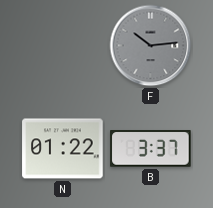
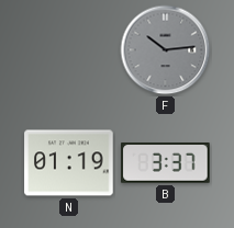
N: 01:22 -> 01:19 (69, 163)
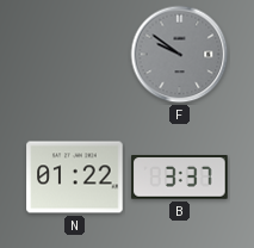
F: 10:14 -> 9:51 (180, 55)
N: 01:19 -> 01:22 (75, 178)
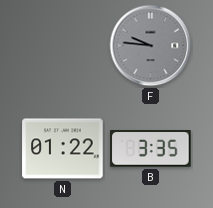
F: 9:51 -> 9:46 (151, 46)
B: 3:37 -> 3:35 (151, 149)
